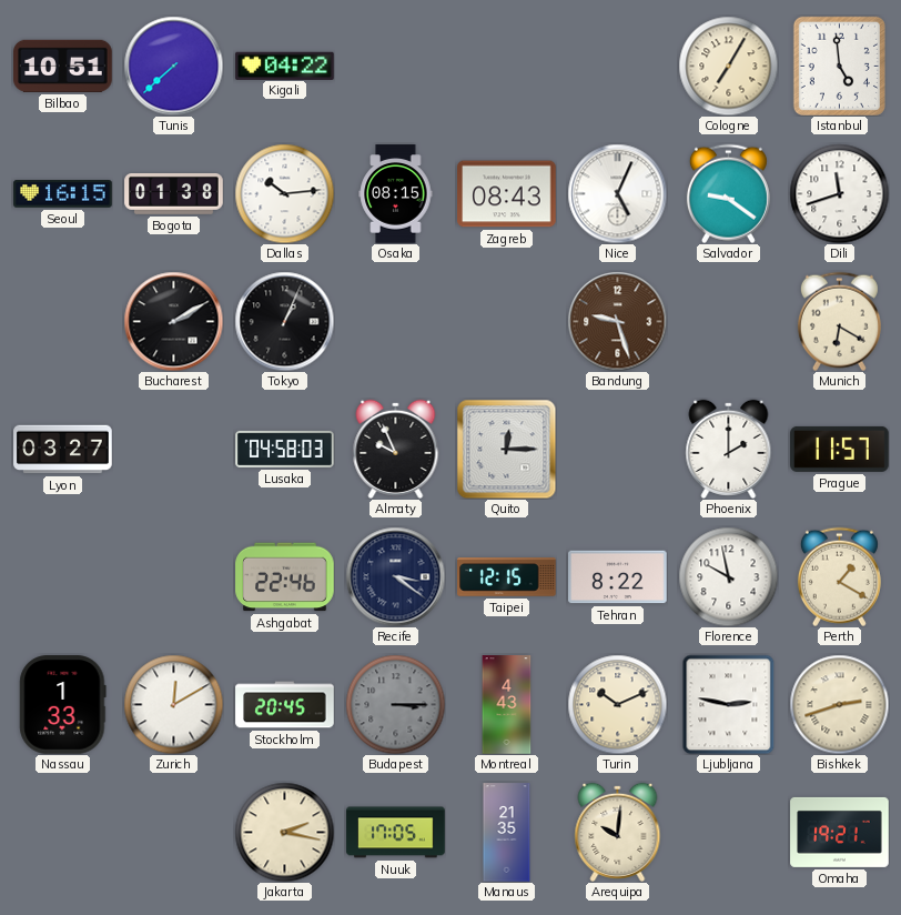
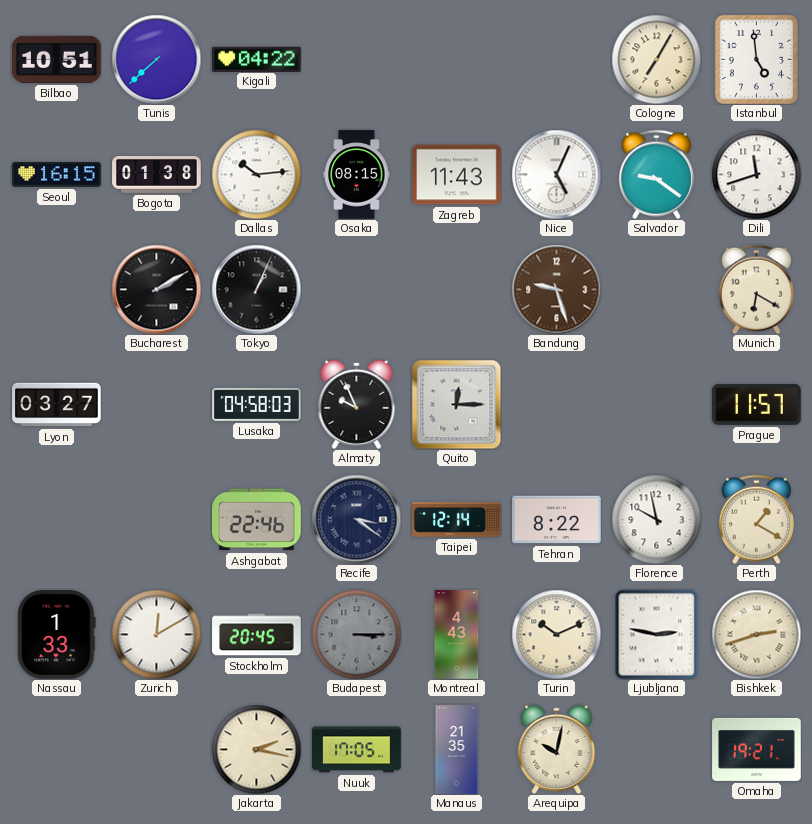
Zagreb: 08:43 -> 11:43 (457, 175)
Phoenix: 2:00 -> none (729, 449)
Taipei: 12:15 -> 12:14 (457, 520)
Arequipa: 10:01 -> 10:02 (557, 749)
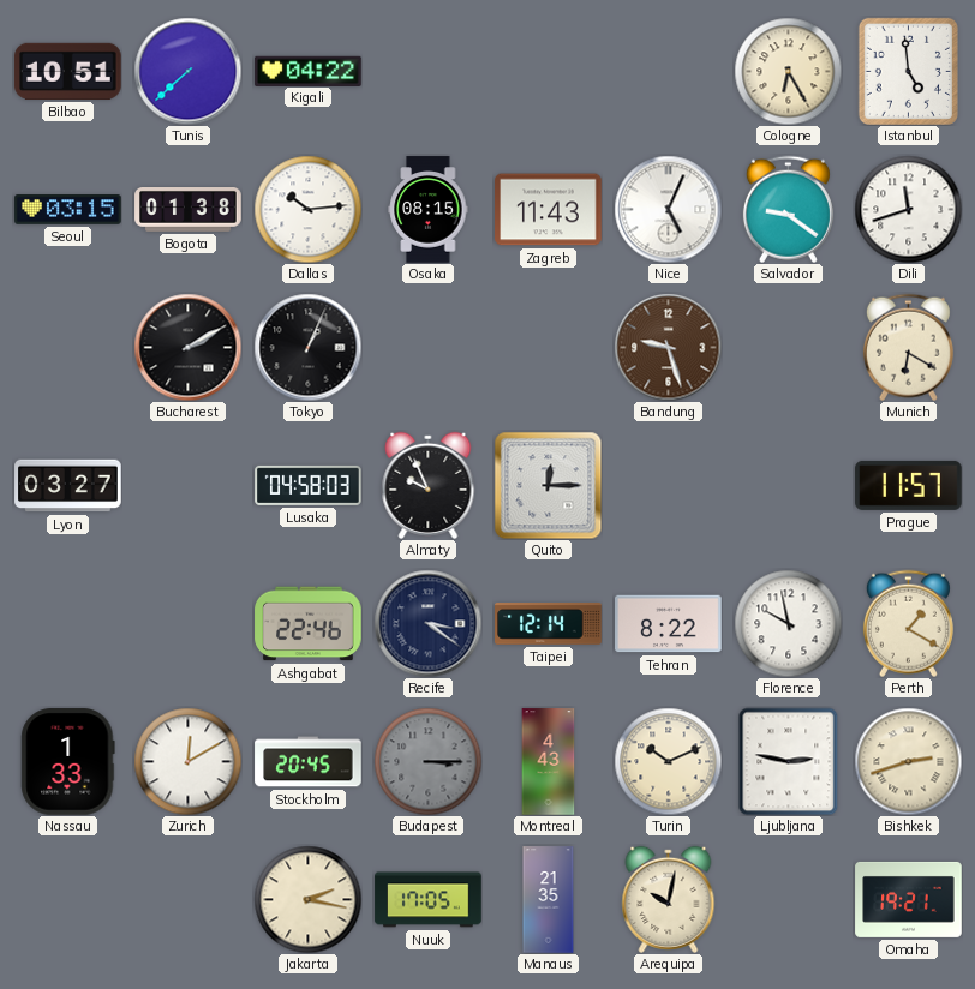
Cologne: 7:05 -> 6:25 (788, 71)
Seoul: 16:15 -> 03:15 (68, 210)
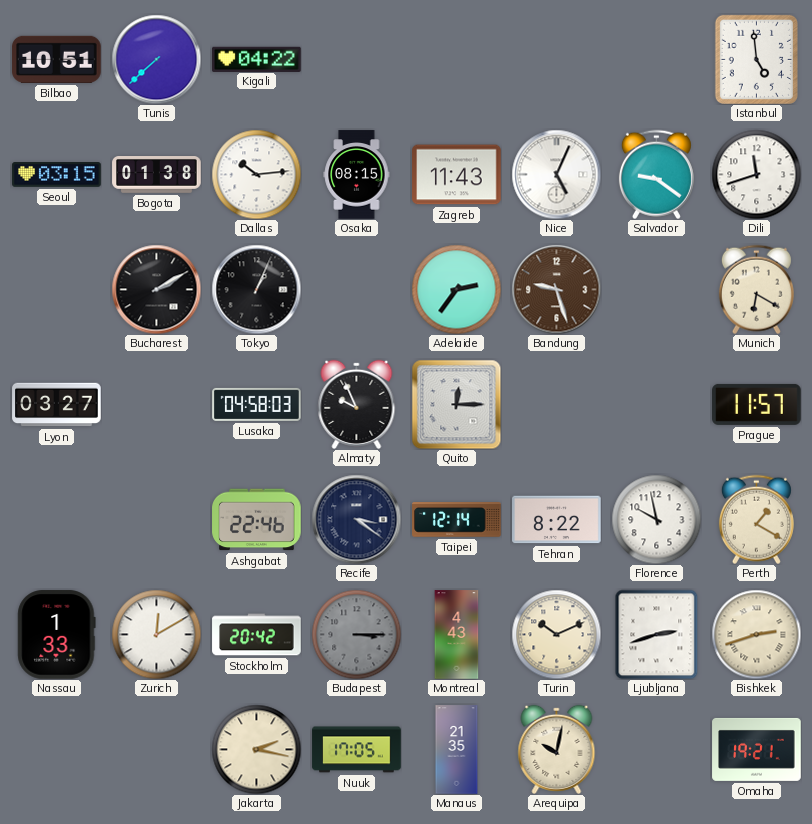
Cologne: 6:25 -> none (788, 71)
Adelaide: none -> 2:36 (456, 289)
Stockholm: 20:45 -> 20:42 (257, 635)
Ljubljana: 2:47 -> 2:42 (657, 634)
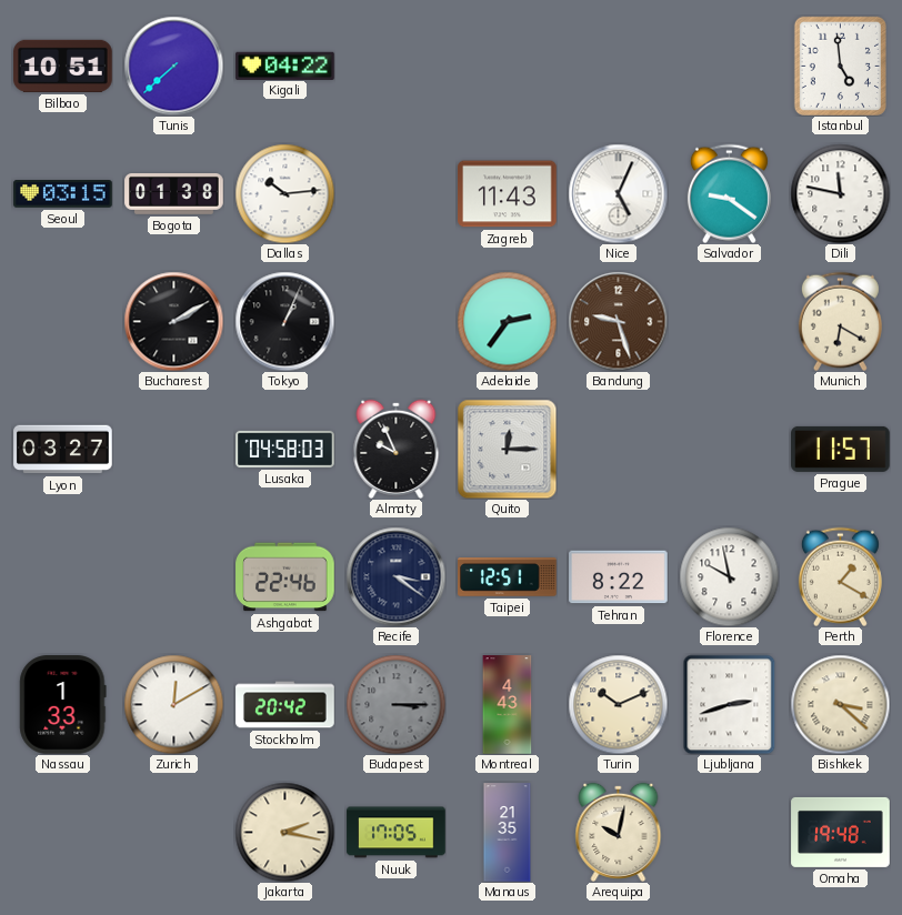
Osaka: 08:15 -> none (357, 175)
Dili: 11:42 -> 11:47 (840, 193)
Taipei: 12:14 -> 12:51 (508, 577)
Bishkek: 2:42 -> 3:22 (840, 704)
Omaha: 19:21 -> 19:48 (841, 832)
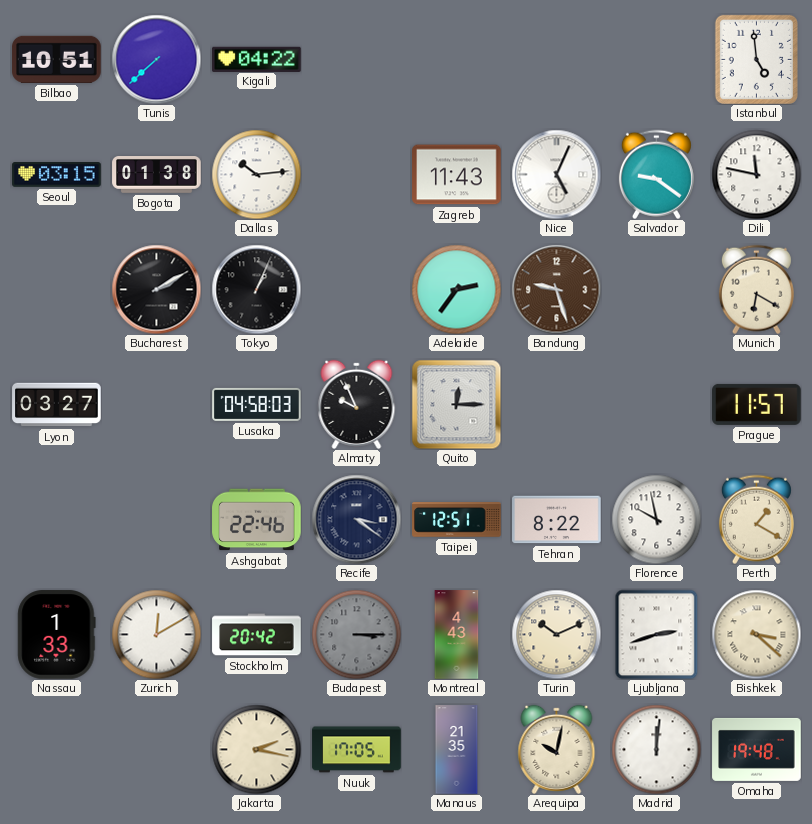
Madrid: none -> 12:01 (656, 749)
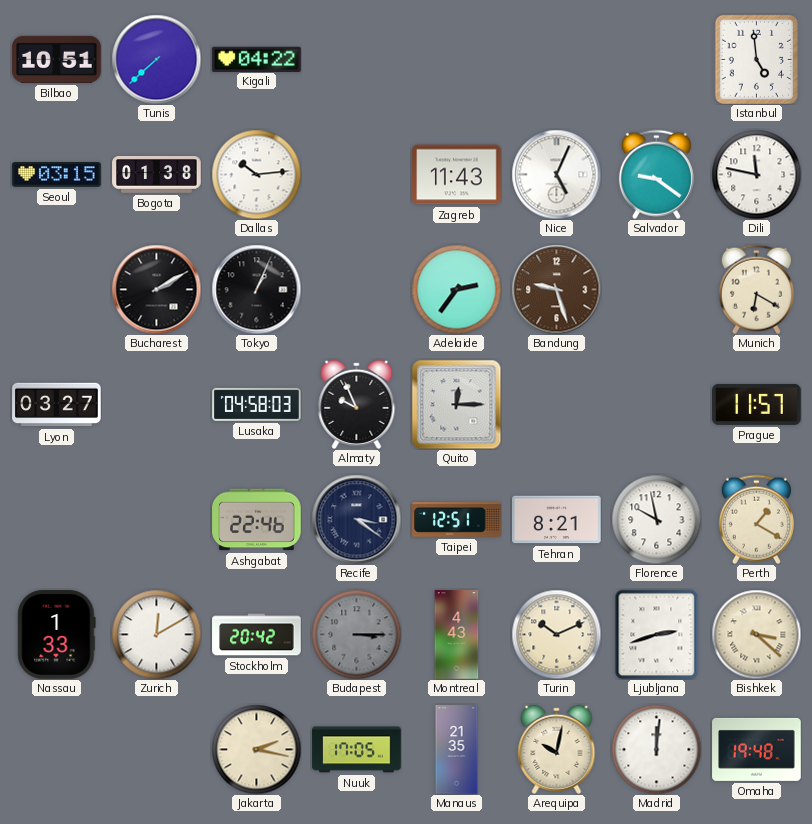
Tehran: 8:22 -> 8:21 (557, 520)
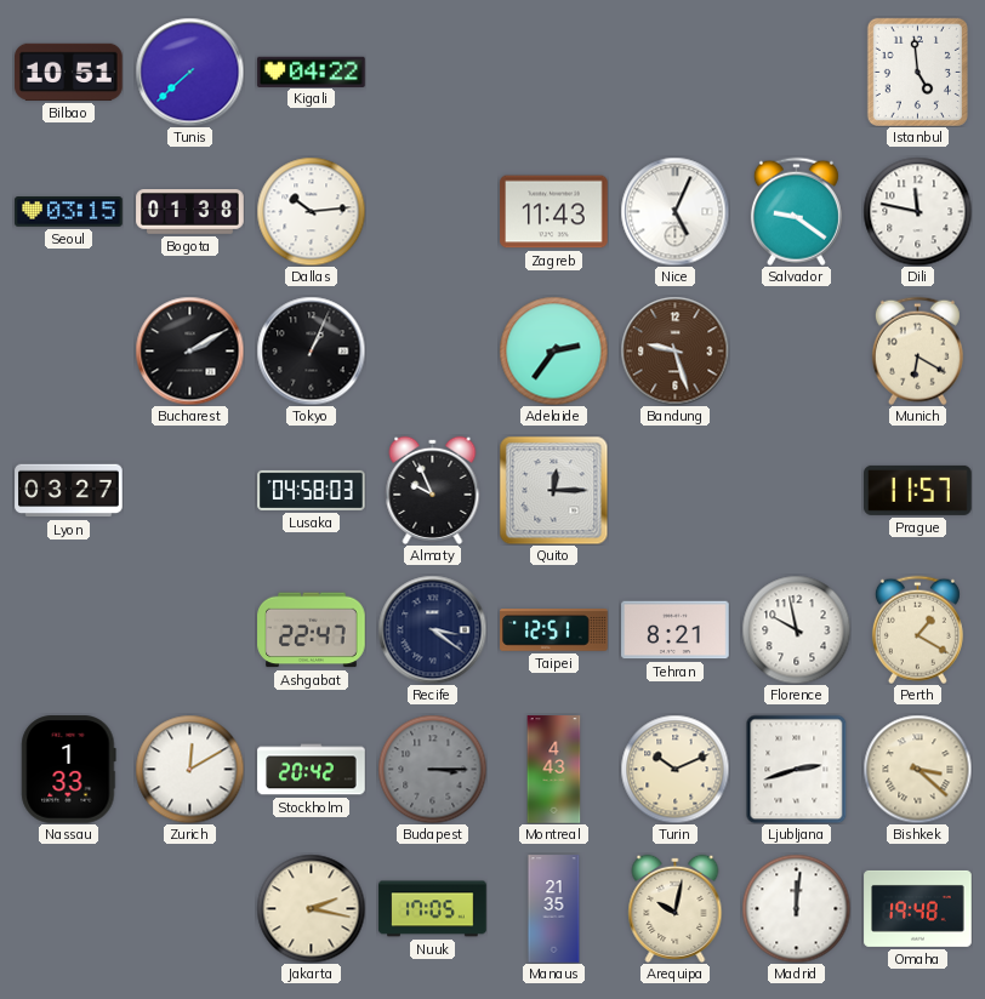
Ashgabat: 22:46 -> 22:47 (312, 630)
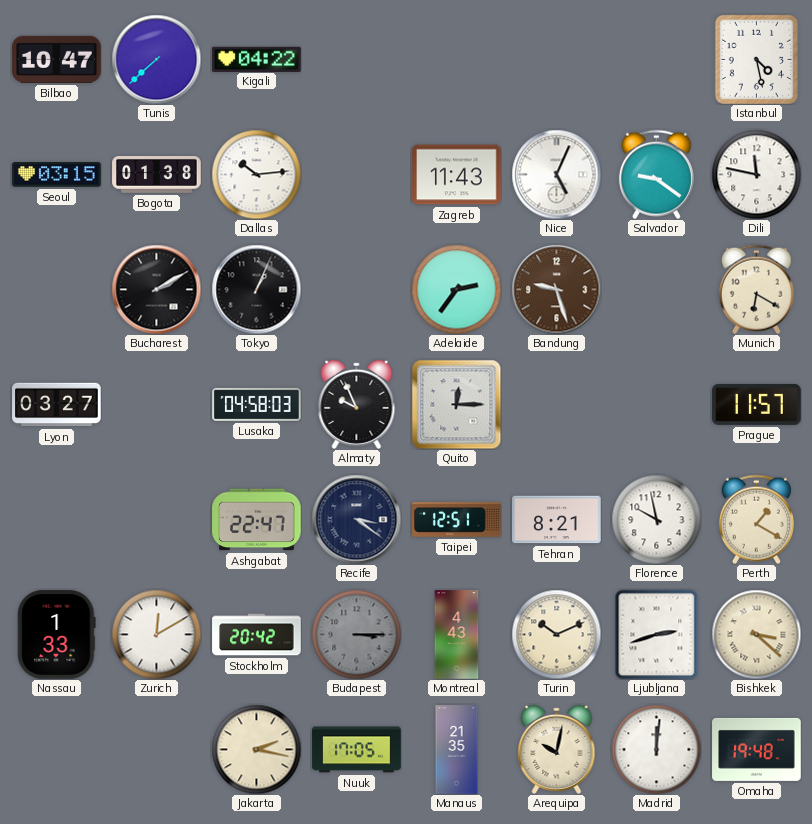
Bilbao: 10:51 -> 10:47 (57, 59)
Istanbul: 4:59 -> 4:28 (756, 59)
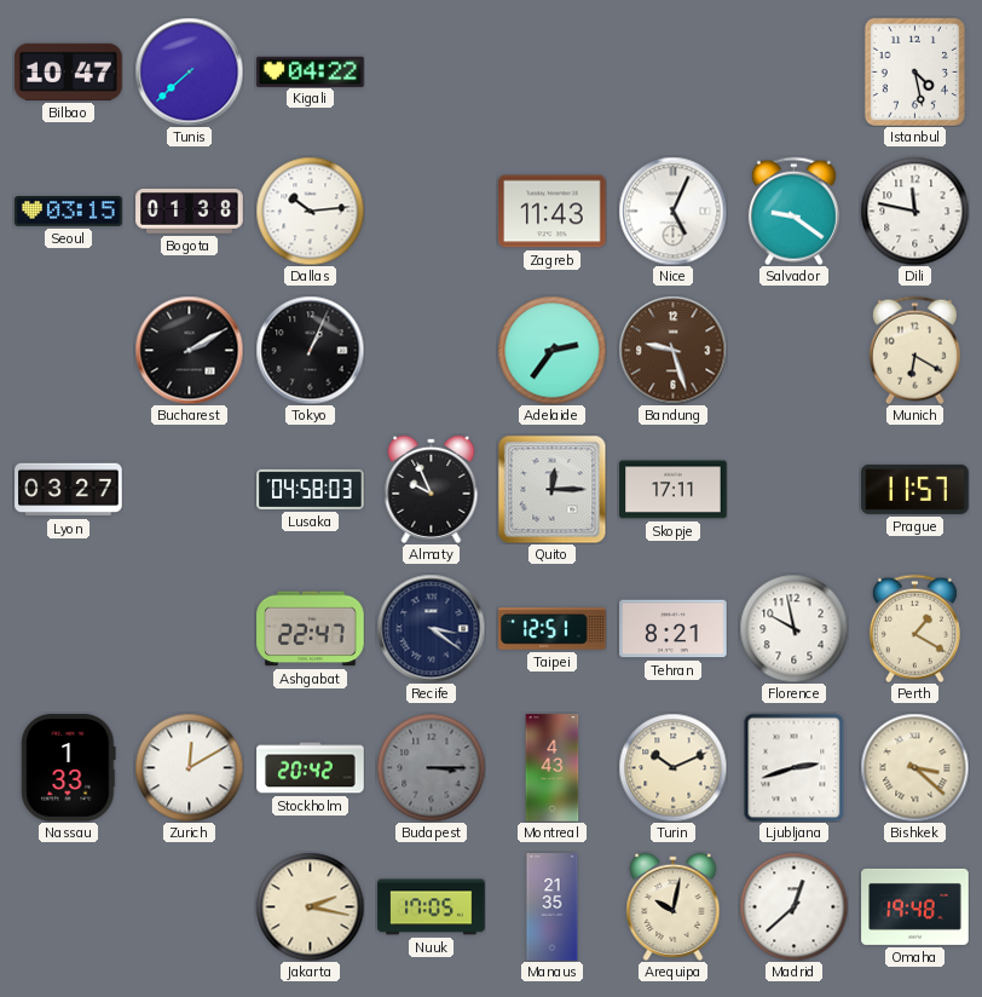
Skopje: none -> 17:11 (674, 490)
Madrid: 12:01 -> 12:38 (793, 906)
